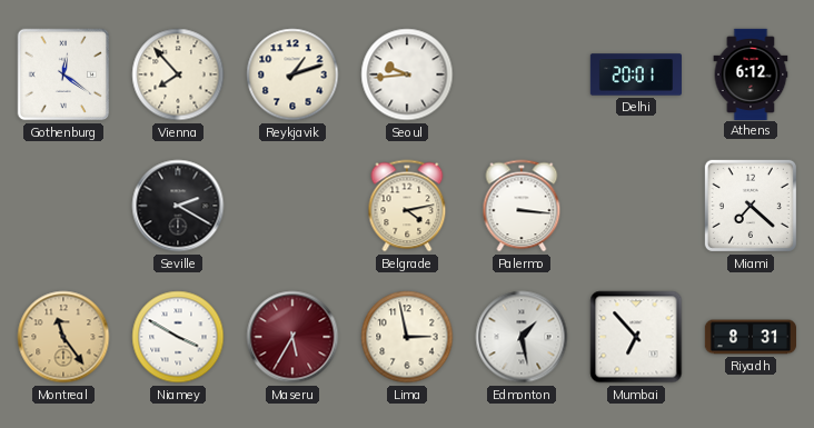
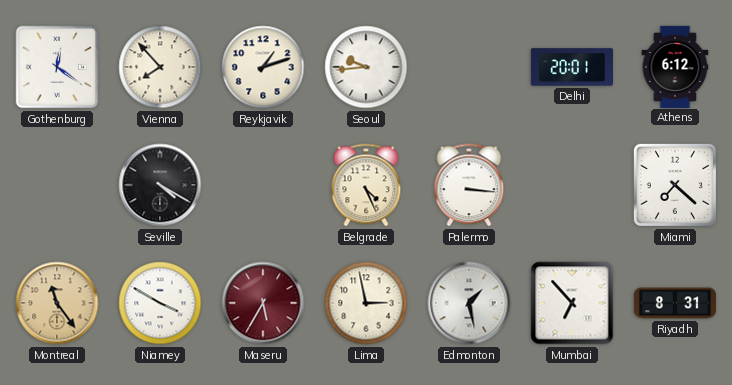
Seville: 2:20 -> 4:20 (160, 185)
Belgrade: 4:13 -> 4:26 (366, 185)
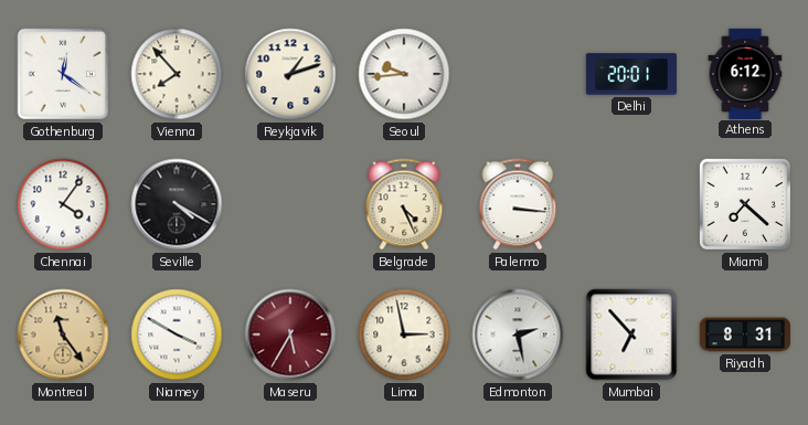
Chennai: none -> 4:06 (63, 204)
Edmonton: 1:28 -> 2:28 (518, 334)
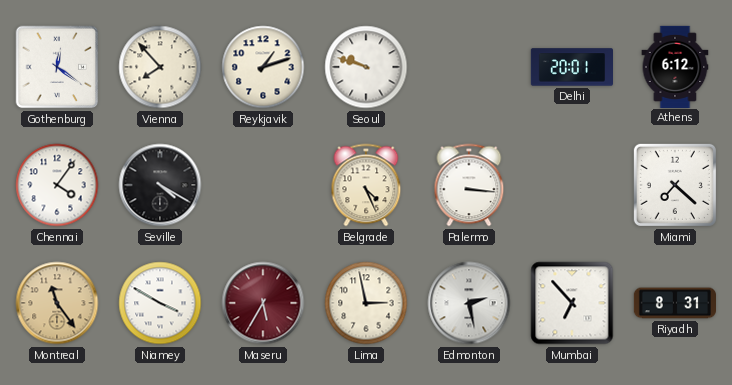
Seoul: 9:44 -> 9:48 (366, 67)
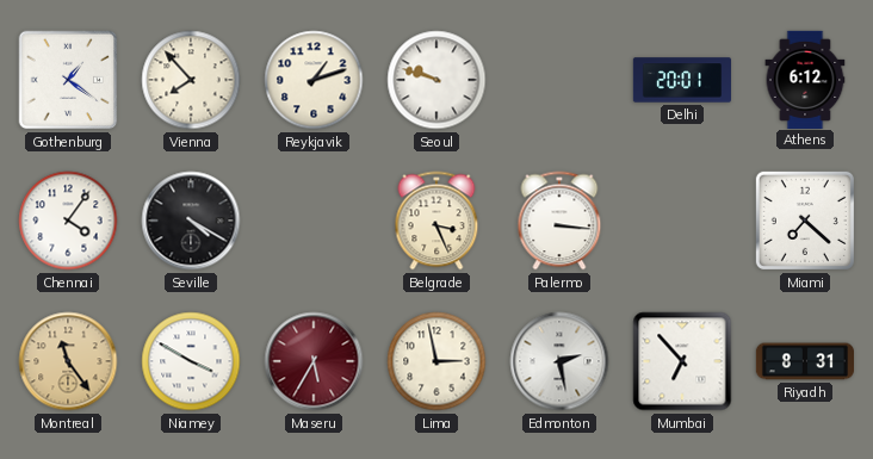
Gothenburg: 12:21 -> 1:21 (68, 80)
Belgrade: 4:26 -> 3:26 (436, 221)
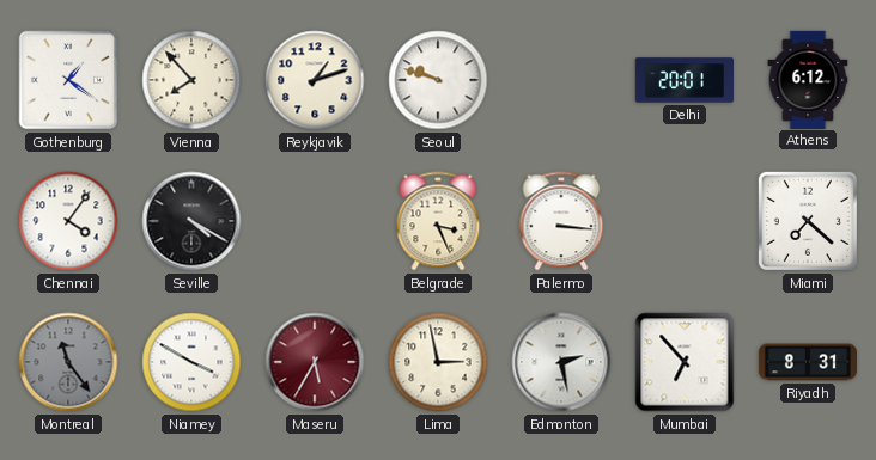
Montreal dial: champagne -> grey (68, 362)
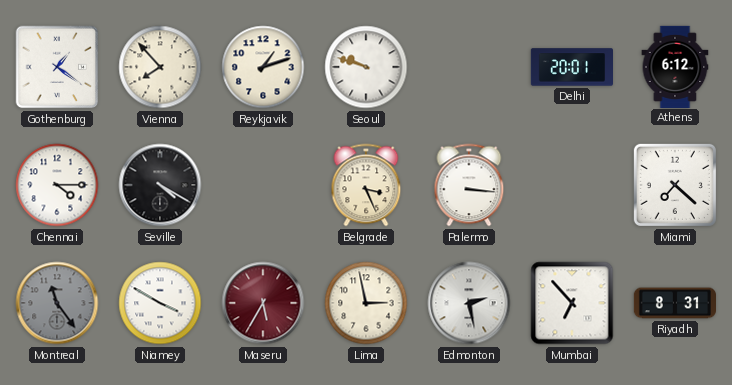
Chennai: 4:06 -> 4:15 (57, 185)
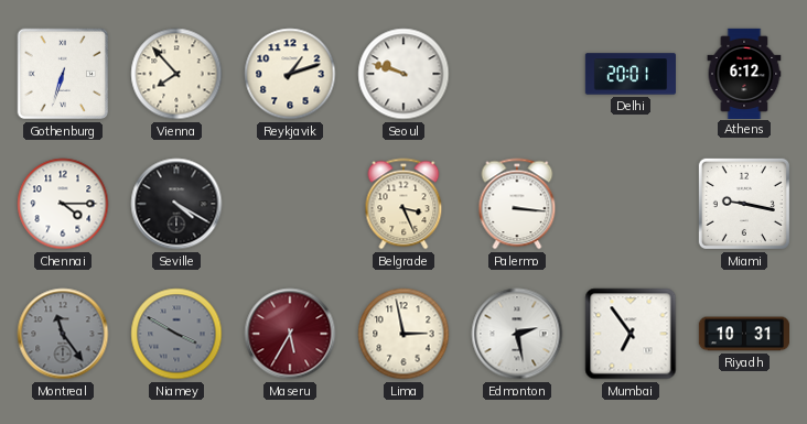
Gothenburg: 1:21 -> 6:33 (63, 74)
Miami: 7:22 -> 9:17 (744, 204)
Niamey dial: white -> grey (176, 334)
Mumbai: 6:53 -> 6:54 (631, 334)
Riyadh: 8:31 -> 10:31 (743, 334)
